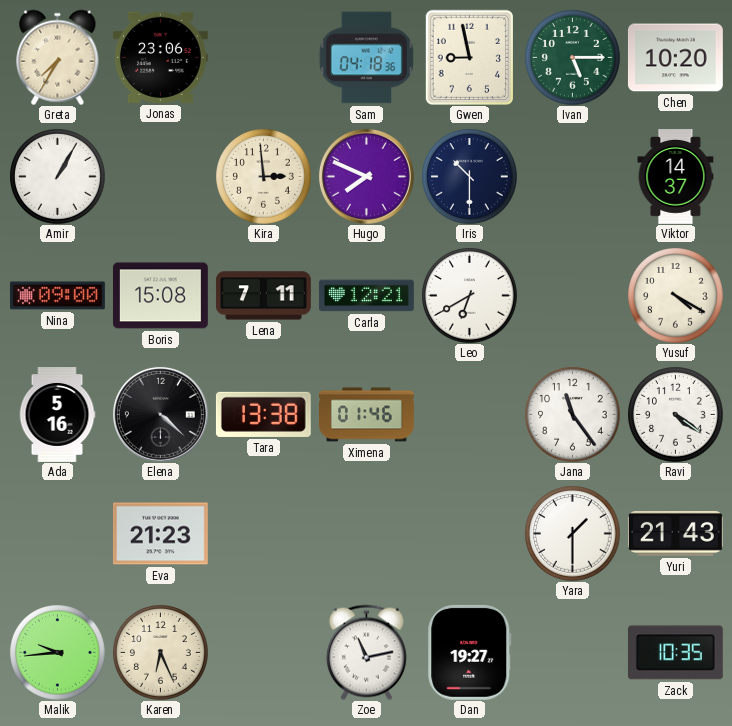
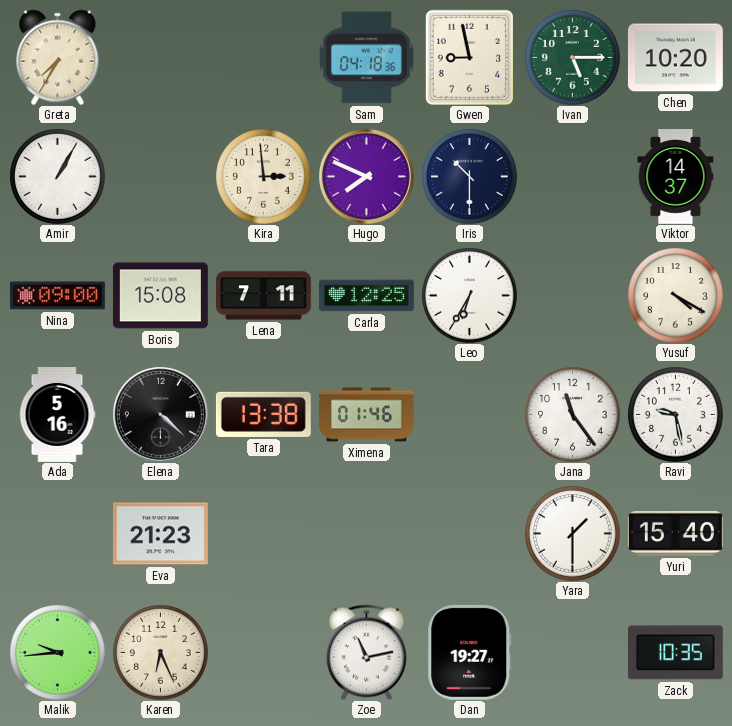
Jonas: 23:06 -> none (160, 57)
Carla: 12:21 -> 12:25 (366, 296)
Leo: 6:40 -> 6:35 (469, 295)
Ravi: 4:21 -> 9:28 (675, 414)
Yuri: 21:43 -> 15:40 (675, 534)
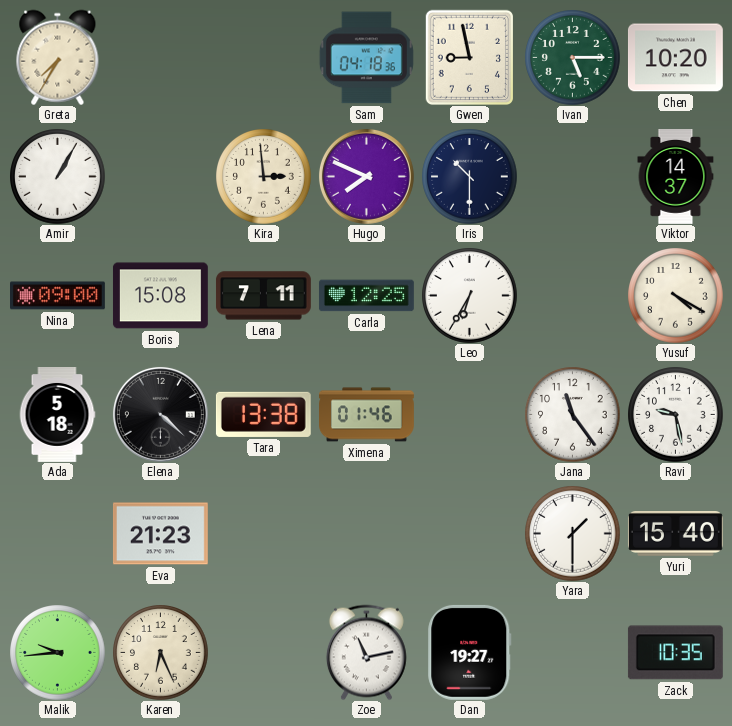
Ada: 5:16 -> 5:18 (57, 415)
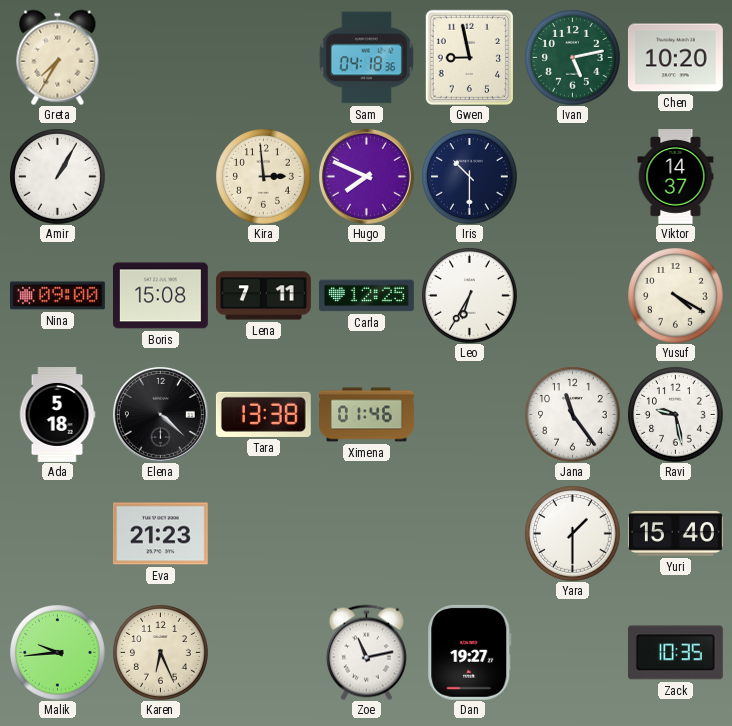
Ivan: 5:15 -> 5:13 (572, 57)
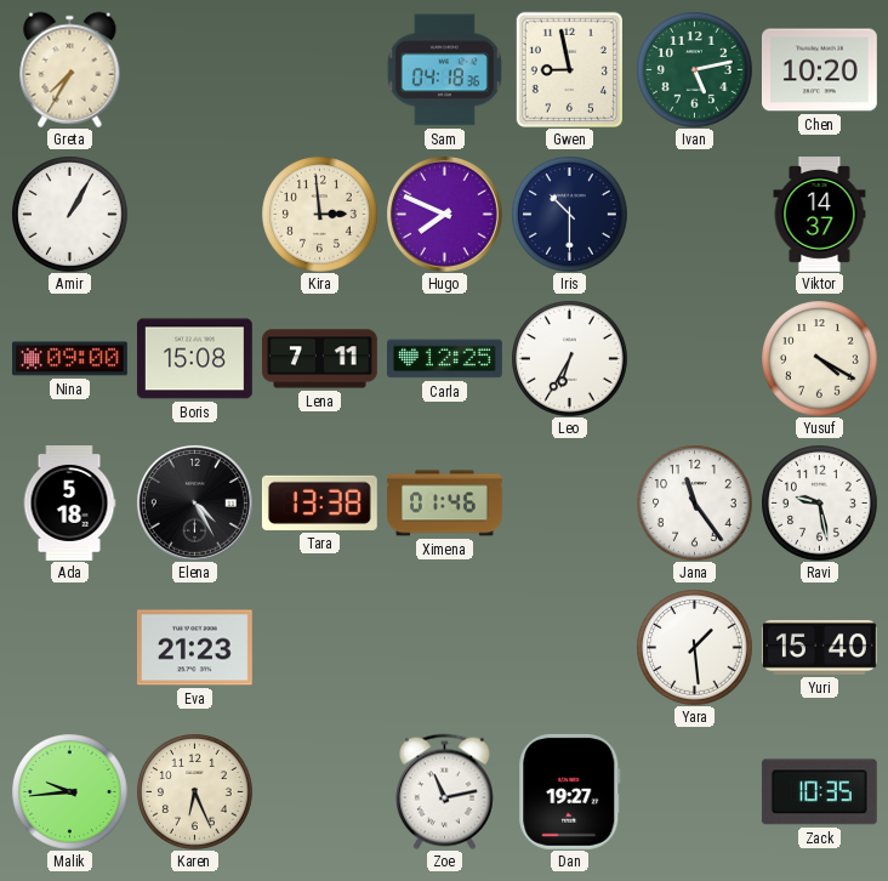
Elena: 4:22 -> 4:25 (194, 502)
Yara: 1:30 -> 1:29 (694, 647)
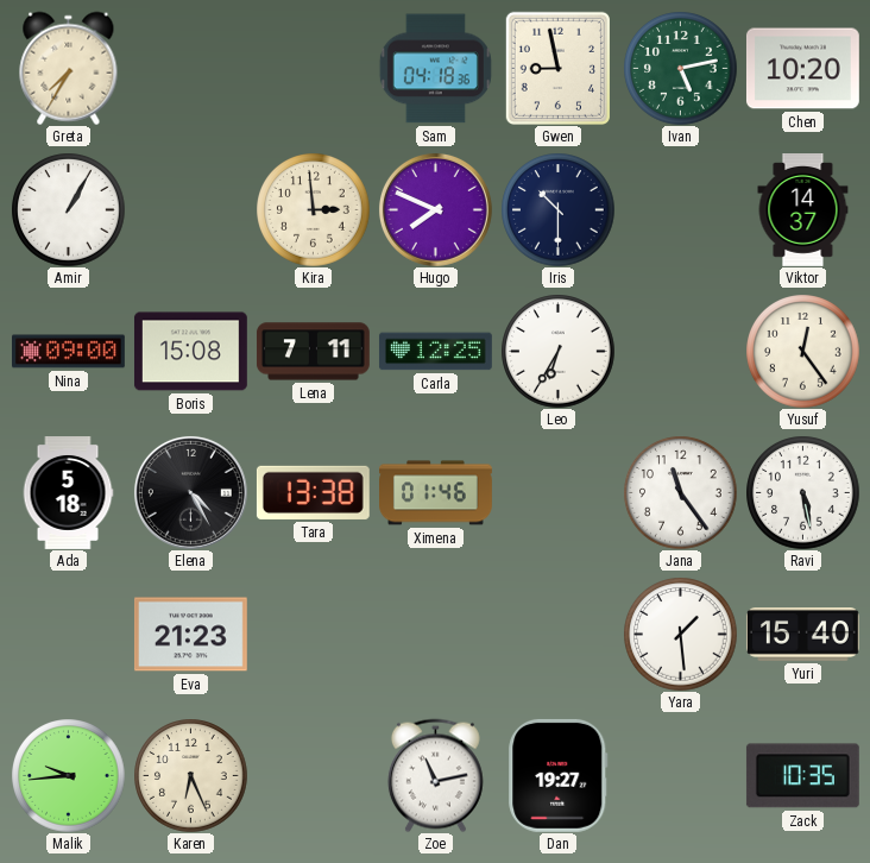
Yusuf: 4:20 -> 12:24 (802, 351)
Ravi: 9:28 -> 5:28 (802, 492)
